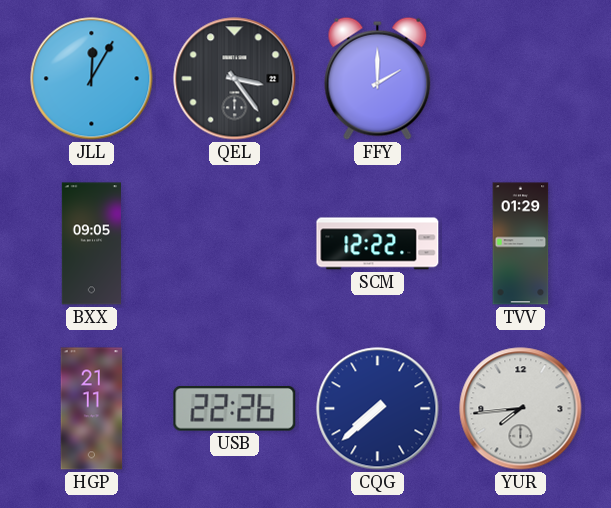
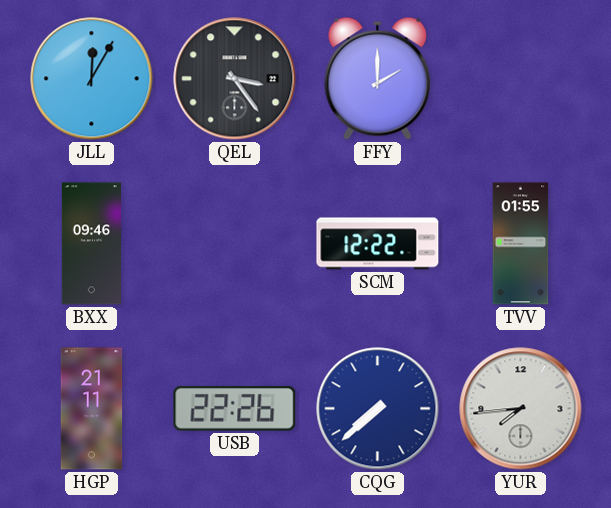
BXX: 09:05 -> 09:46 (91, 244)
TVV: 01:29 -> 01:55 (521, 244)
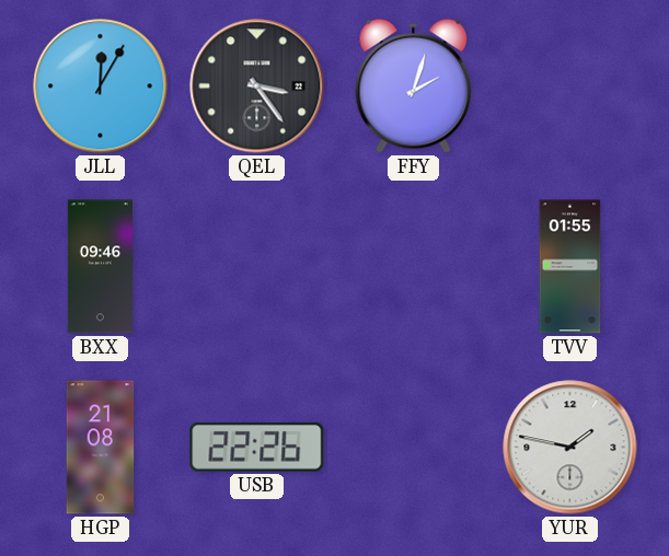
FFY: 2:00 -> 2:03 (414, 85)
SCM: 12:22 -> none (378, 244)
HGP: 21:11 -> 21:08 (101, 448)
CQG: 7:38 -> none (378, 409)
YUR: 7:44 -> 1:47 (570, 448)
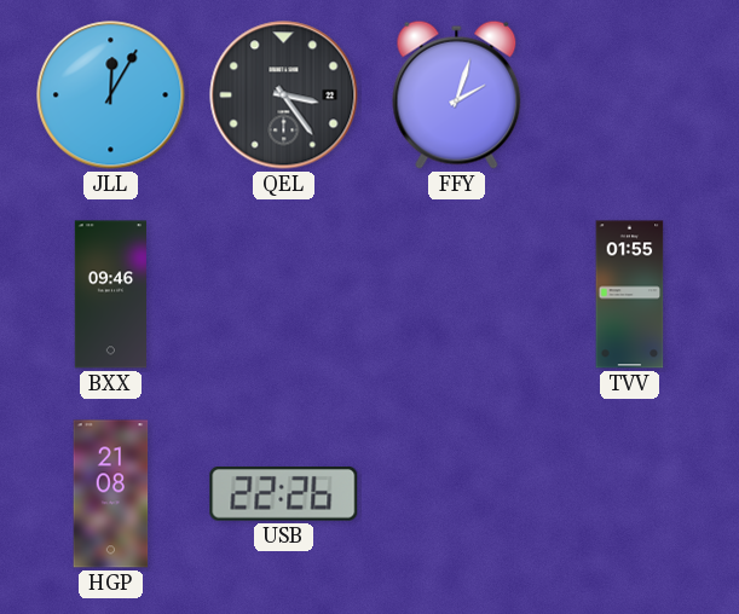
YUR: 1:47 -> none (570, 448)
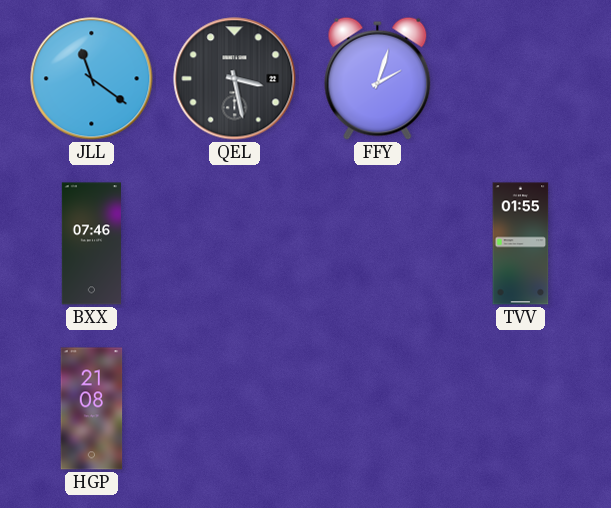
JLL: 12:05 -> 11:21 (92, 79)
QEL: 3:24 -> 3:28 (235, 79)
BXX: 09:46 -> 07:46 (91, 244)
USB: 22:26 -> none (284, 494)
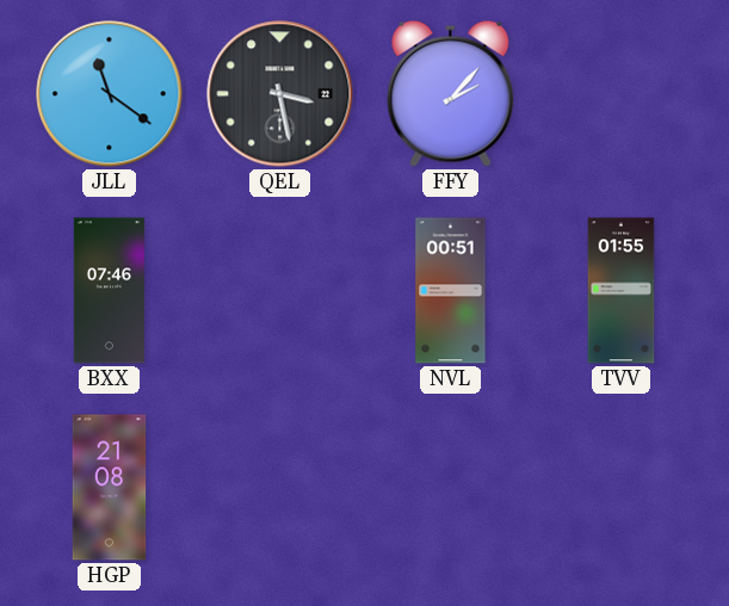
FFY: 2:03 -> 2:07 (451, 93)
NVL: none -> 00:51 (451, 291)
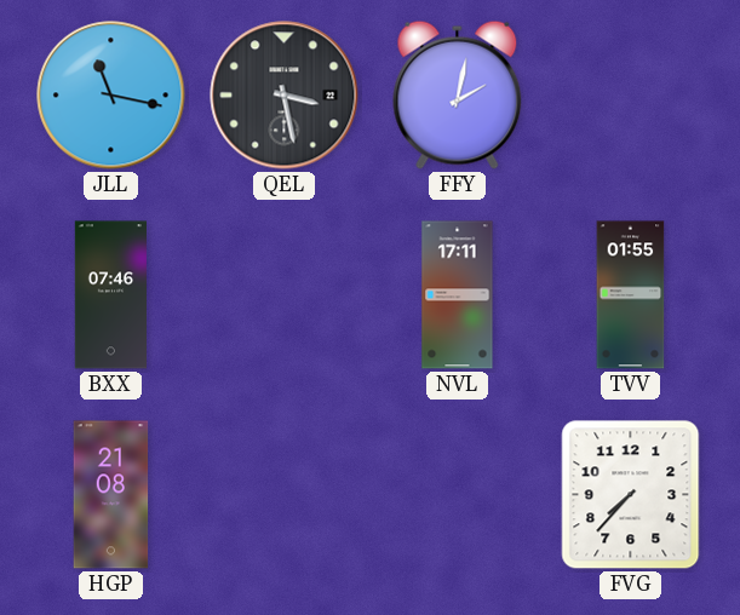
JLL: 11:21 -> 11:17 (111, 96)
FFY: 2:07 -> 2:02 (458, 94)
NVL: 00:51 -> 17:11 (458, 295)
FVG: none -> 7:37 (631, 495)
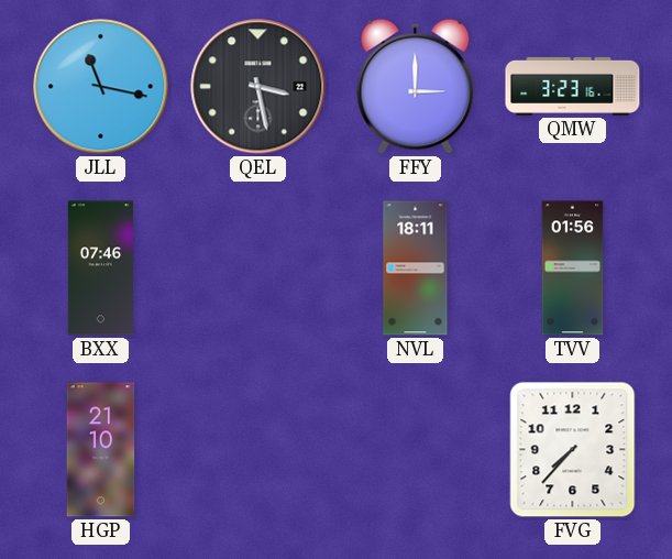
FFY: 2:02 -> 3:00 (416, 86)
QMW: none -> 3:23 (573, 86)
NVL: 17:11 -> 18:11 (416, 268)
TVV: 01:55 -> 01:56 (573, 268)
HGP: 21:08 -> 21:10 (101, 450)
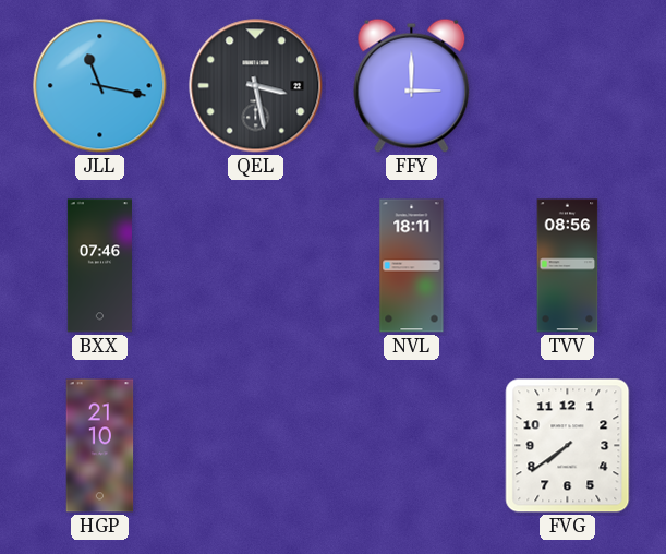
QMW: 3:23 -> none (573, 86)
TVV: 01:56 -> 08:56 (568, 266)
FVG: 7:37 -> 7:39 (568, 446)
